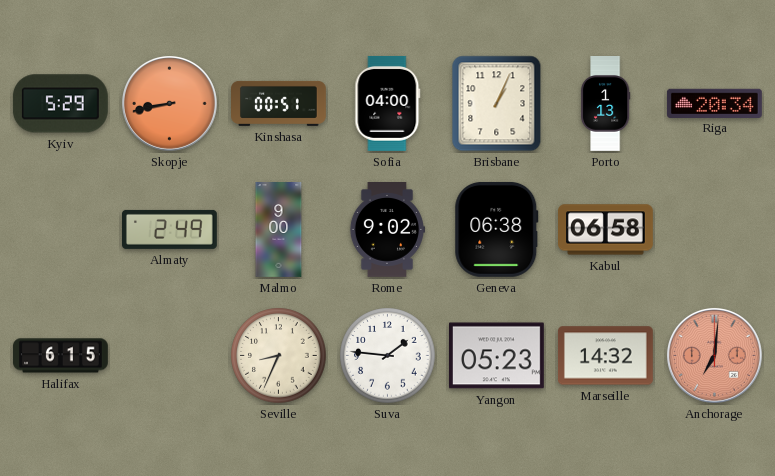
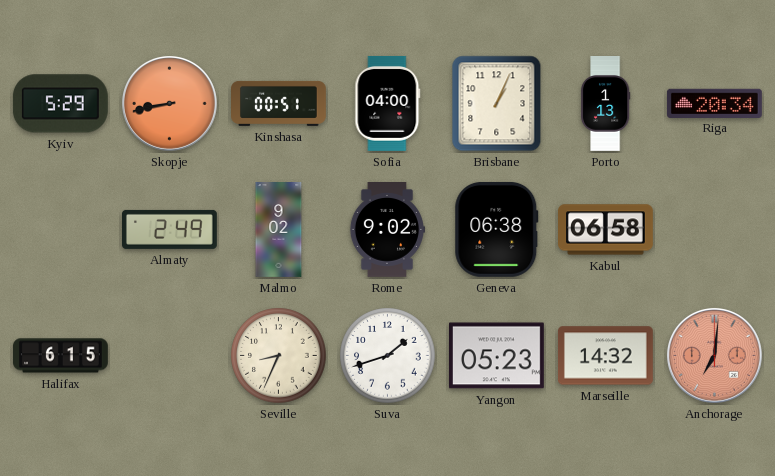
Malmo: 9:00 -> 9:02 (279, 230)
Suva: 1:46 -> 1:42 (388, 356)
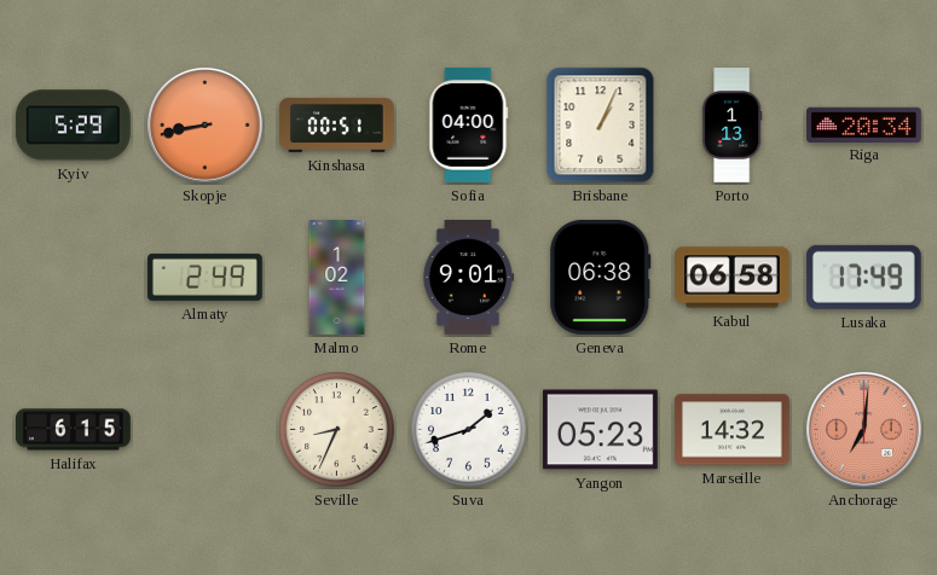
Malmo: 9:02 -> 1:02 (337, 278)
Rome: 9:02 -> 9:01 (467, 278)
Lusaka: none -> 17:49 (863, 277)
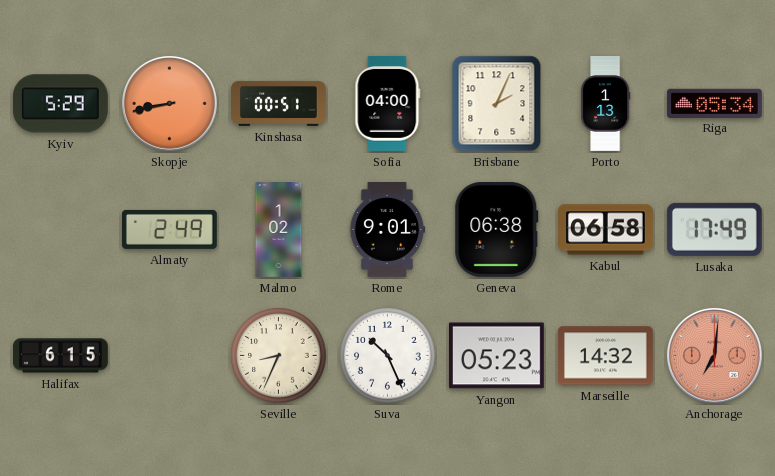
Brisbane: 1:04 -> 2:04 (497, 104)
Riga: 20:34 -> 05:34 (714, 103)
Suva: 1:42 -> 10:26 (388, 356)
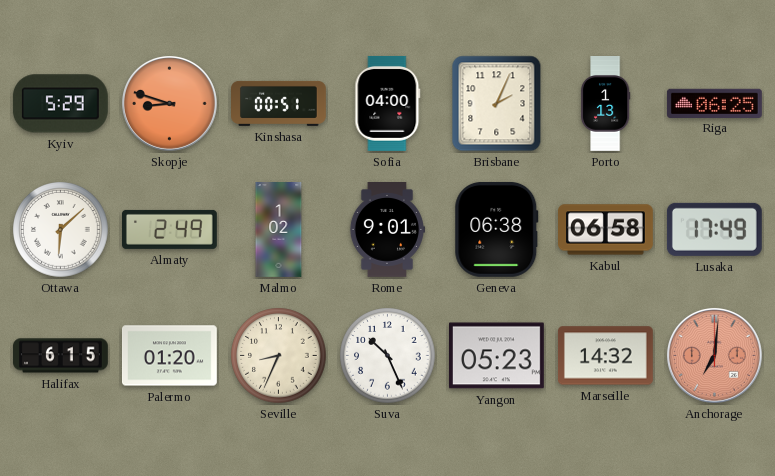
Skopje: 8:43 -> 8:48 (169, 103)
Riga: 05:34 -> 06:25 (714, 103)
Ottawa: none -> 6:08 (61, 230)
Palermo: none -> 01:20 (169, 356)
